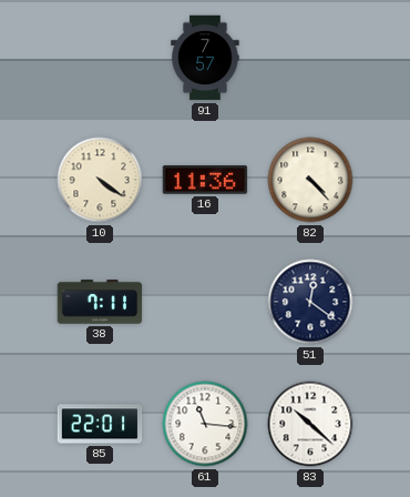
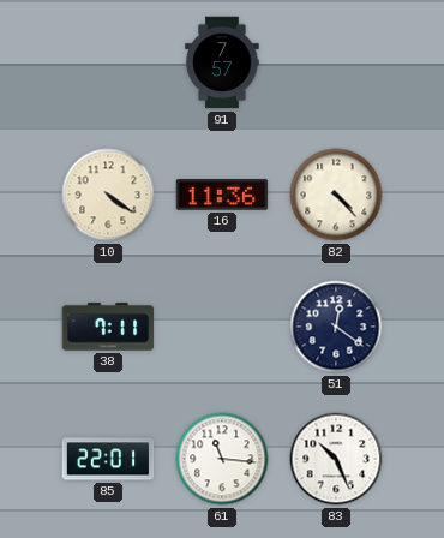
83: 10:22 -> 10:26 (336, 459)
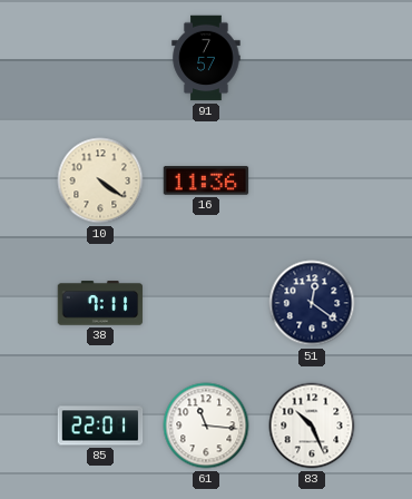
82: 4:23 -> none (336, 195)
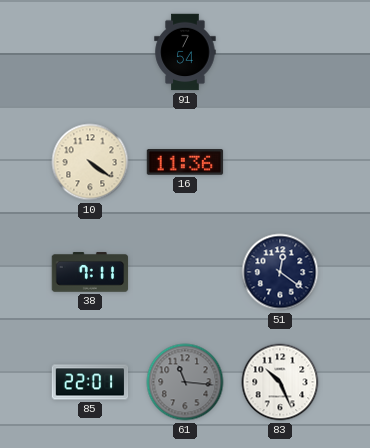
91: 7:57 -> 7:54 (185, 52)
61 dial: white -> grey (185, 382)
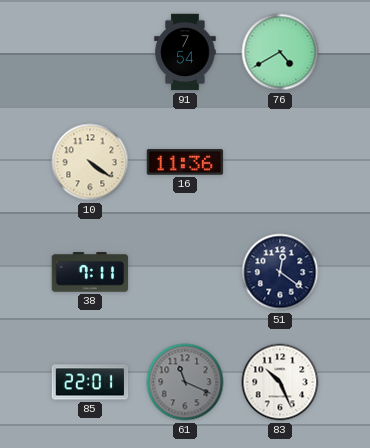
76: none -> 4:40 (280, 52)
61: 11:16 -> 11:19 (185, 382)
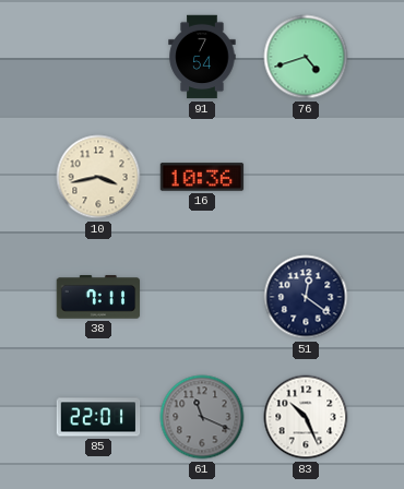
76: 4:40 -> 4:42 (306, 57)
10: 4:21 -> 3:43 (98, 177)
16: 11:36 -> 10:36 (202, 177)
